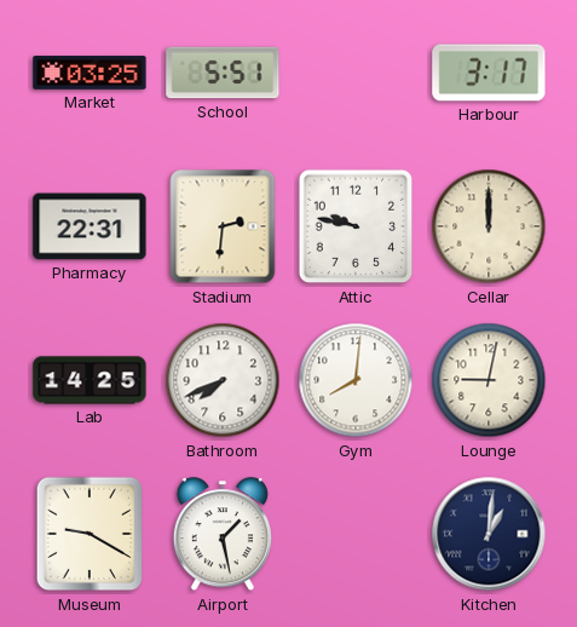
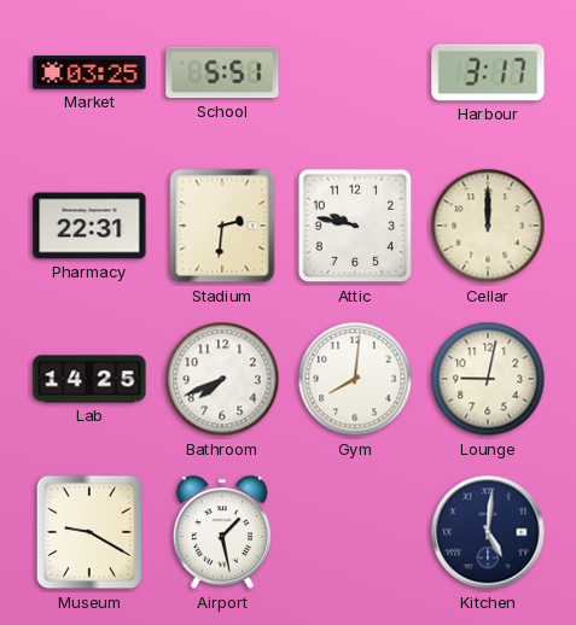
Kitchen: 1:01 -> 5:01 (488, 532)
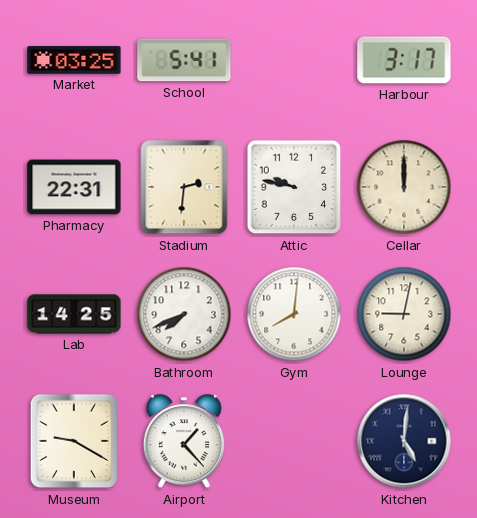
School: 5:51 -> 5:41 (184, 60)
Airport: 1:28 -> 1:23 (184, 442)
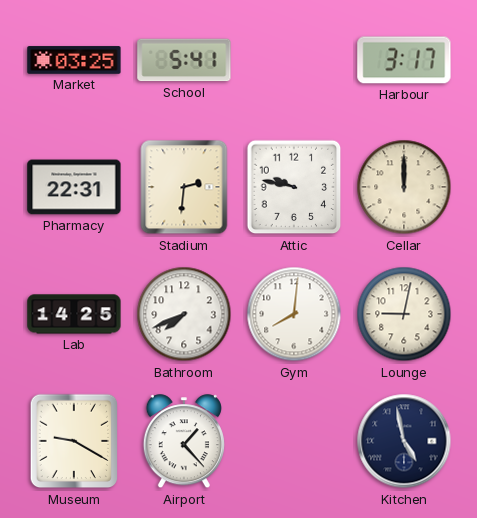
Kitchen: 5:01 -> 4:58 (404, 441)
